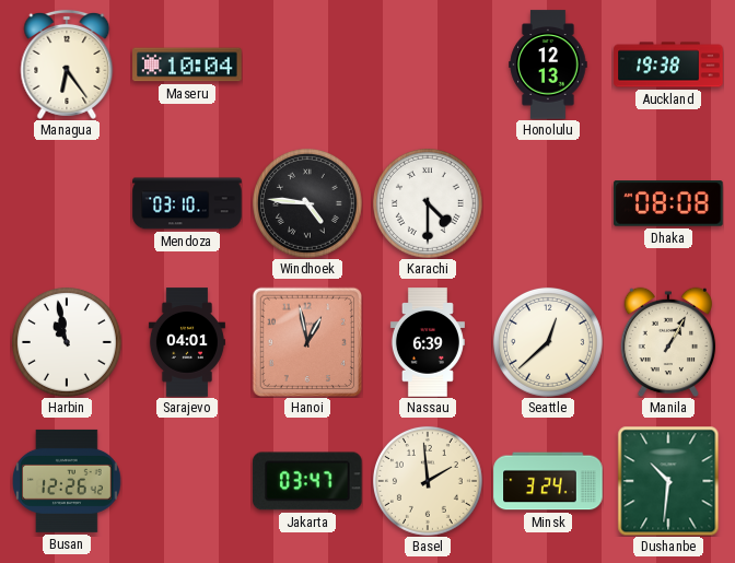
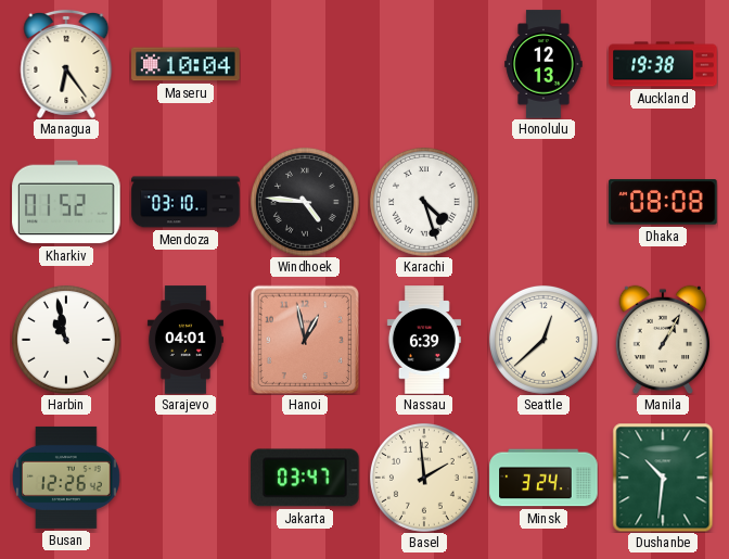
Kharkiv: none -> 01:52 (66, 202)
Karachi: 4:30 -> 4:27 (424, 202)
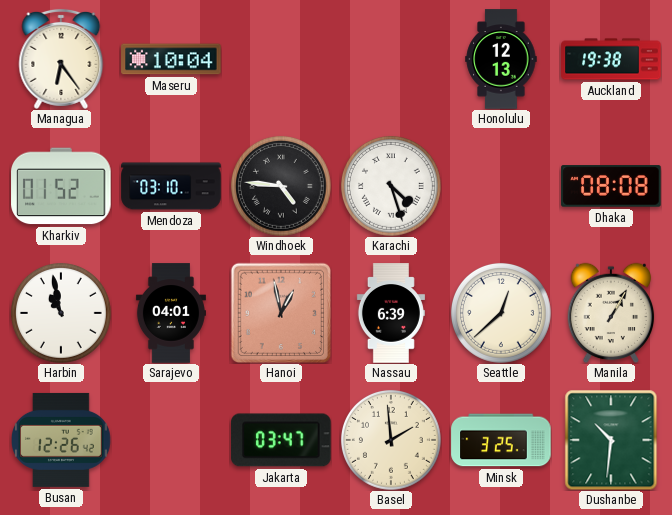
Minsk: 3:24 -> 3:25 (501, 440)
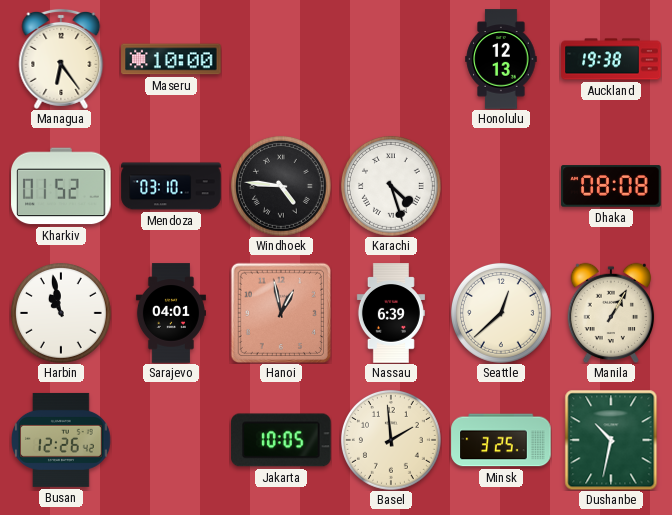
Maseru: 10:04 -> 10:00 (171, 59)
Jakarta: 03:47 -> 10:05 (281, 440)
Dushanbe: 10:31 -> 10:32 (611, 440)
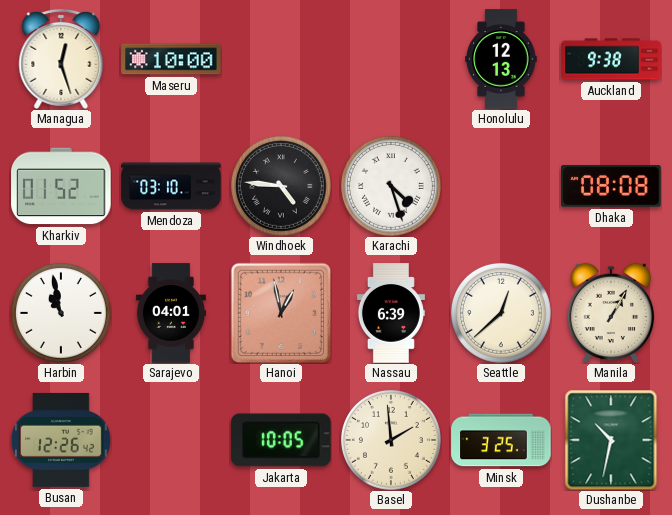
Managua: 6:24 -> 12:27 (61, 59)
Auckland: 19:38 -> 9:38 (611, 59)
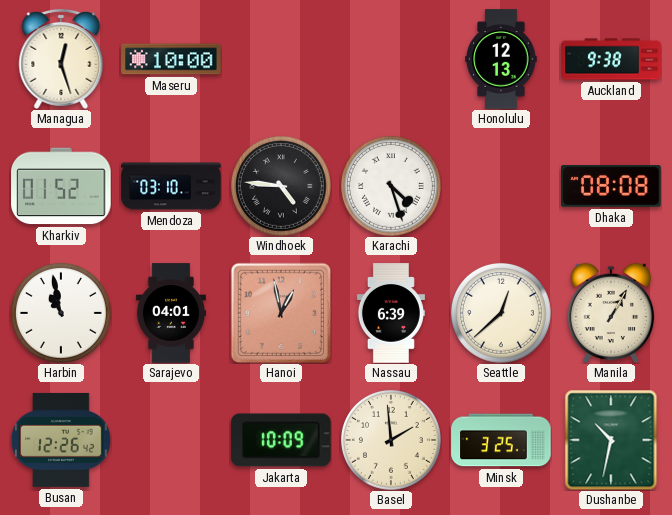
Jakarta: 10:05 -> 10:09 (281, 440)
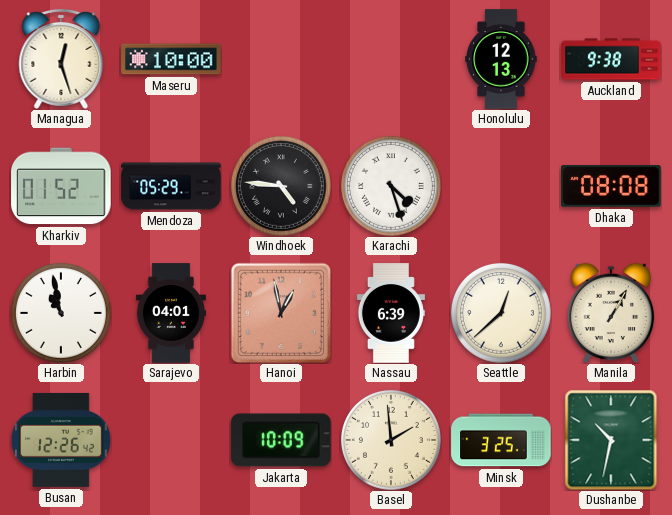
Mendoza: 03:10 -> 05:29 (171, 186)
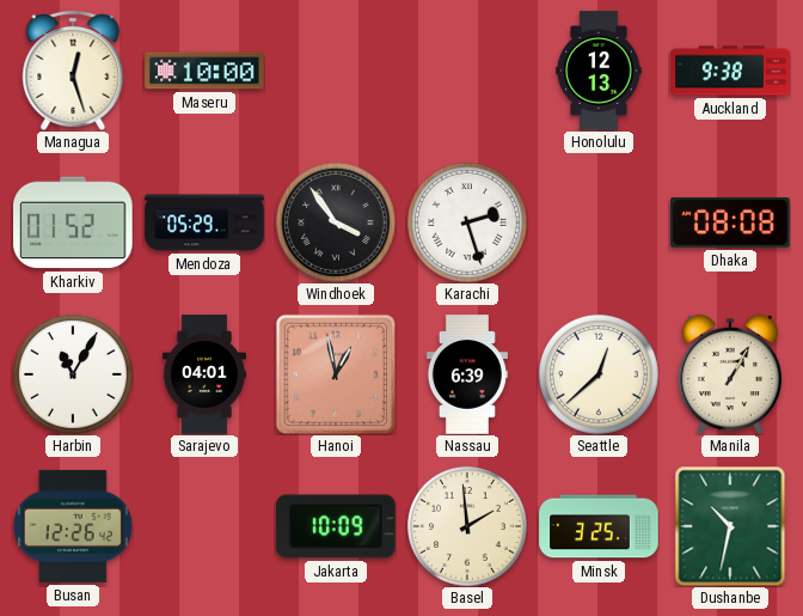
Windhoek: 4:46 -> 3:54 (336, 222)
Karachi: 4:27 -> 2:27 (467, 222)
Harbin: 10:58 -> 11:05 (73, 374)
